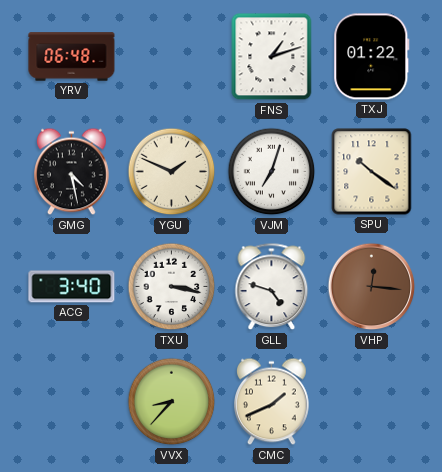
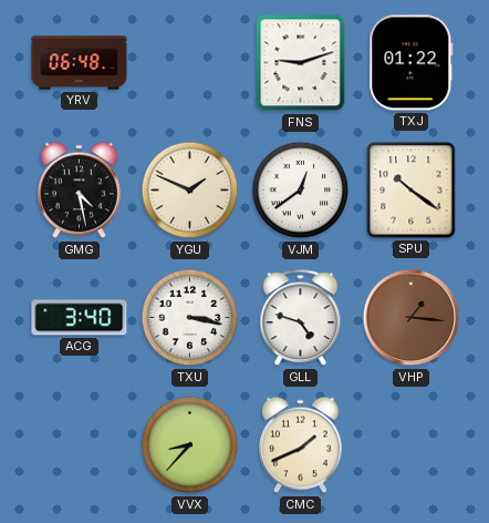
FNS: 1:12 -> 9:12 (301, 63)
VJM: 7:03 -> 12:39 (301, 191)
VHP: 12:16 -> 1:16 (412, 318)
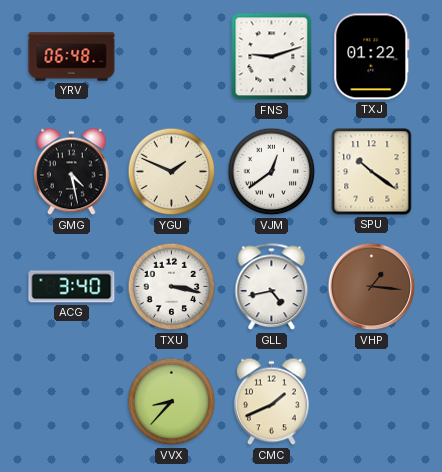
GLL: 4:48 -> 4:43 (272, 287)
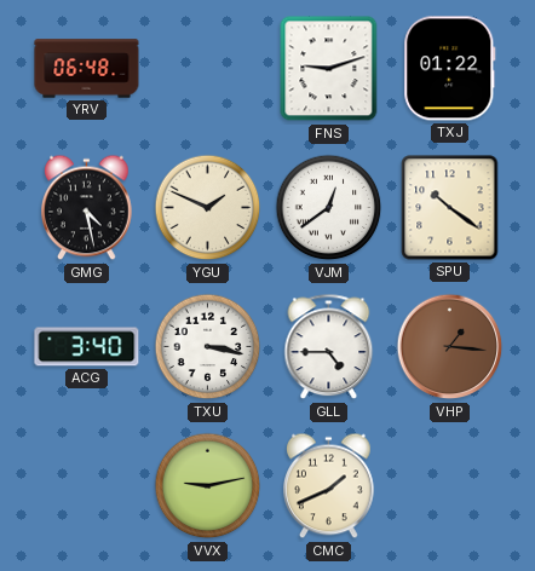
GLL: 4:43 -> 4:45 (329, 347)
VVX: 8:37 -> 9:13 (208, 486)
